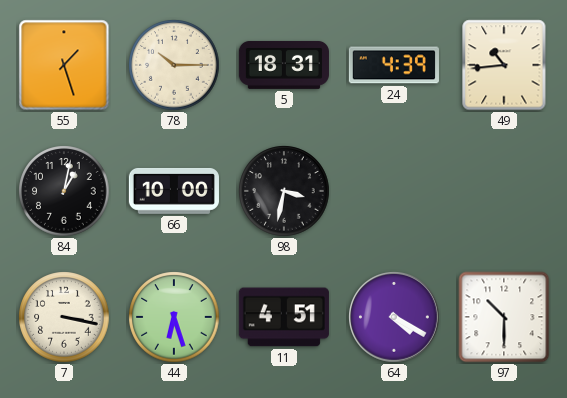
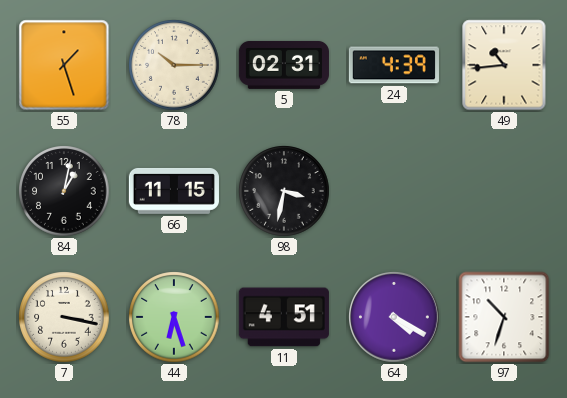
5: 18:31 -> 02:31 (283, 65)
66: 10:00 -> 11:15 (174, 191)
97: 10:30 -> 10:33 (504, 317)
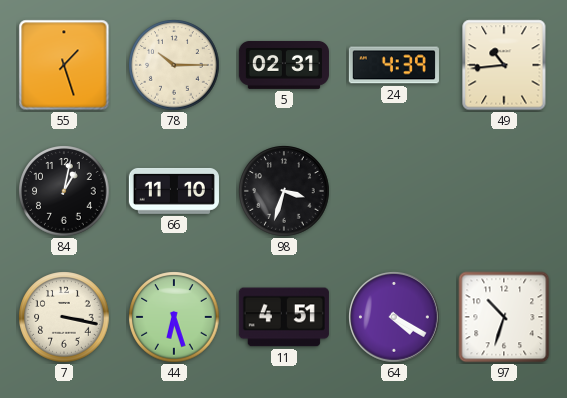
66: 11:15 -> 11:10 (174, 191)
98: 3:32 -> 3:33 (284, 191)
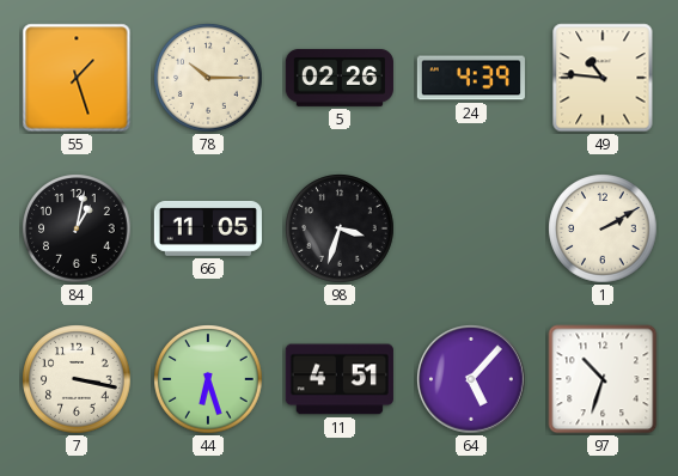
5: 02:31 -> 02:26 (338, 78)
49: 10:44 -> 10:46 (603, 78)
66: 11:10 -> 11:05 (208, 228)
1: none -> 2:10 (603, 228)
64: 4:20 -> 5:07 (472, 380)
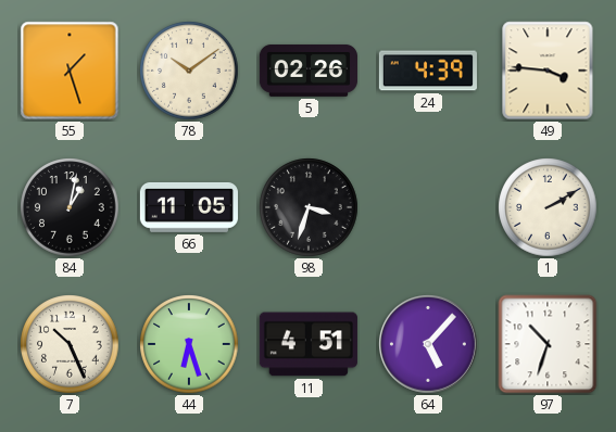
78: 10:15 -> 10:09 (189, 71)
49: 10:46 -> 3:46 (548, 71)
7: 3:17 -> 10:26 (70, 344)
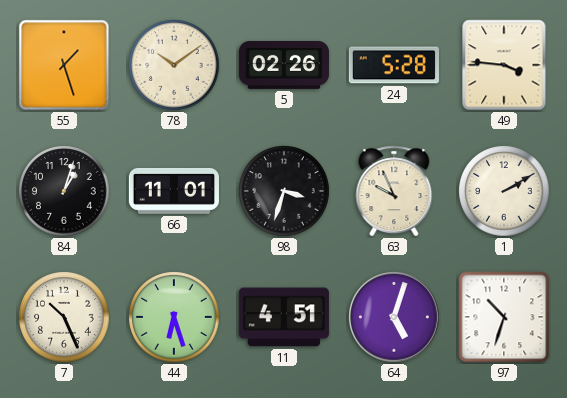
24: 4:39 -> 5:28 (394, 65)
84: 1:02 -> 1:03 (64, 191)
66: 11:05 -> 11:01 (174, 191)
63: none -> 9:56 (394, 191)
64: 5:07 -> 5:03 (395, 318)
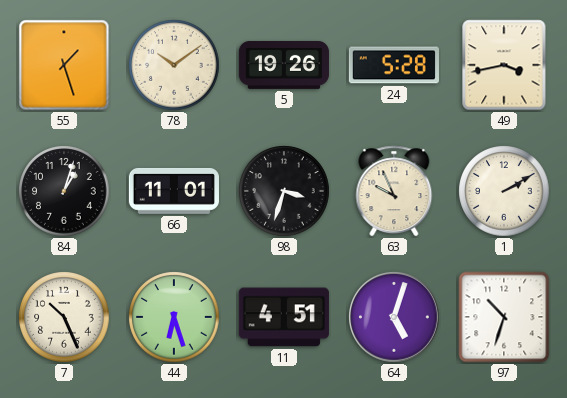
5: 02:26 -> 19:26 (283, 65)
49: 3:46 -> 3:43 (504, 65)
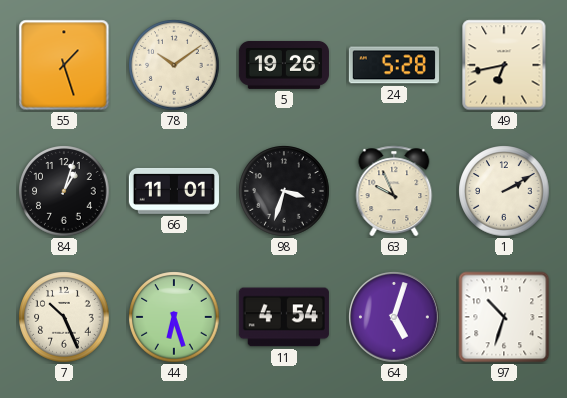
49: 3:43 -> 6:43 (504, 65)
11: 4:51 -> 4:54 (284, 317)
